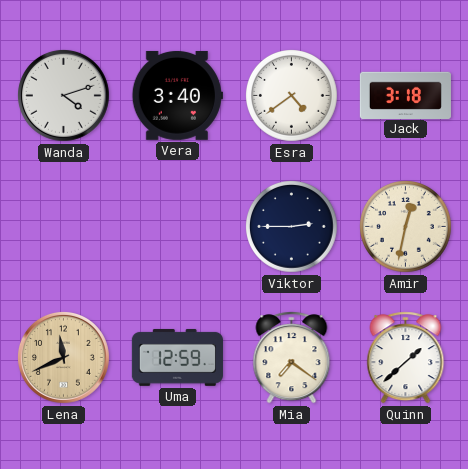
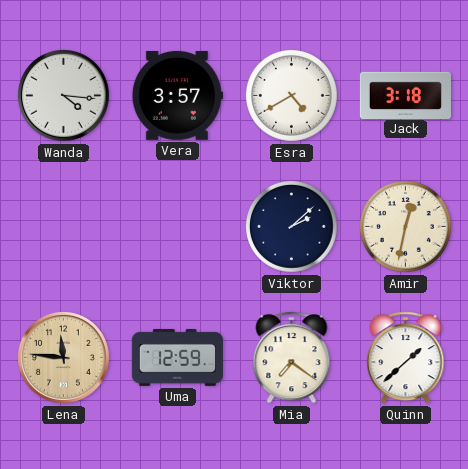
Wanda: 4:12 -> 4:16 (63, 95)
Vera: 3:40 -> 3:57 (177, 95)
Esra: 4:39 -> 4:40 (292, 96)
Viktor: 2:45 -> 2:08 (292, 227)
Lena: 11:41 -> 11:46 (63, 357)
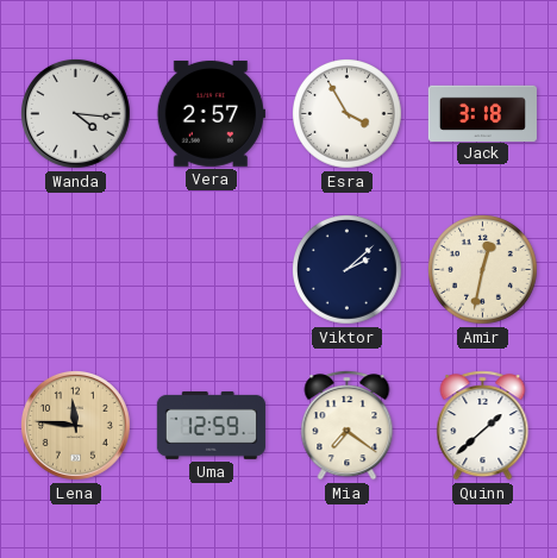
Vera: 3:57 -> 2:57 (211, 113)
Esra: 4:40 -> 3:55 (348, 114)
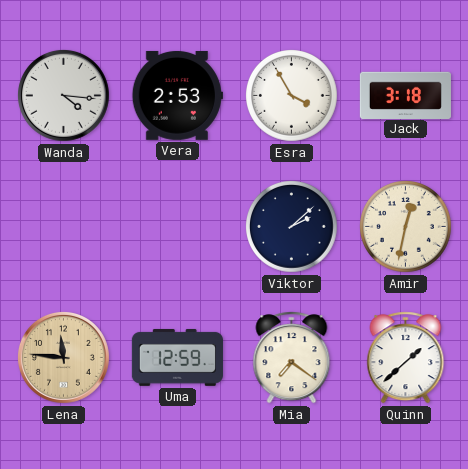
Vera: 2:57 -> 2:53 (177, 95)
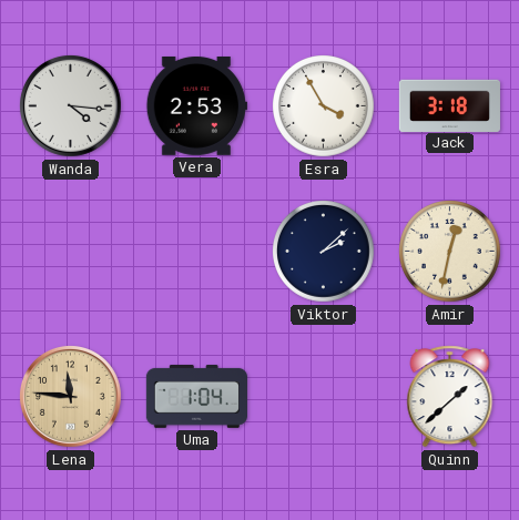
Uma: 12:59 -> 1:04 (196, 396)
Mia: 7:21 -> none (292, 358)
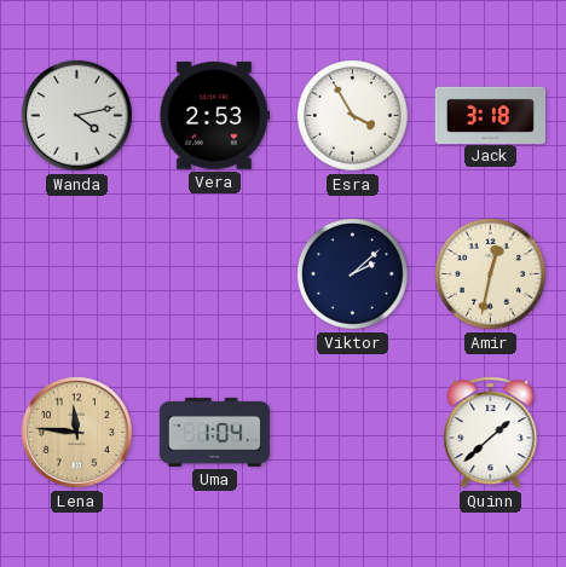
Wanda: 4:16 -> 4:13 (76, 115)
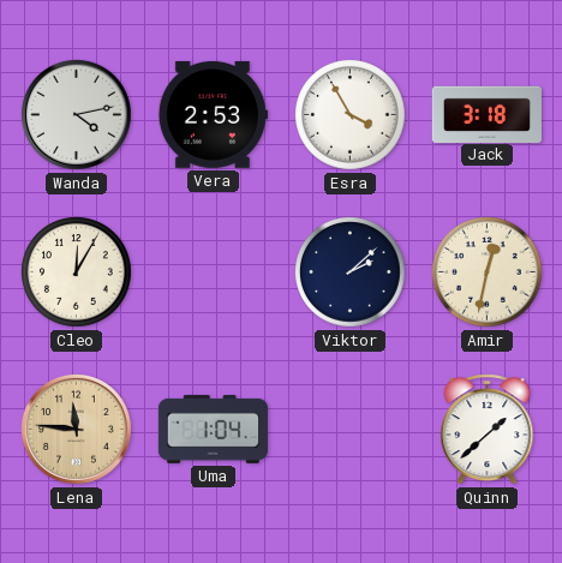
Cleo: none -> 12:05 (77, 272)
